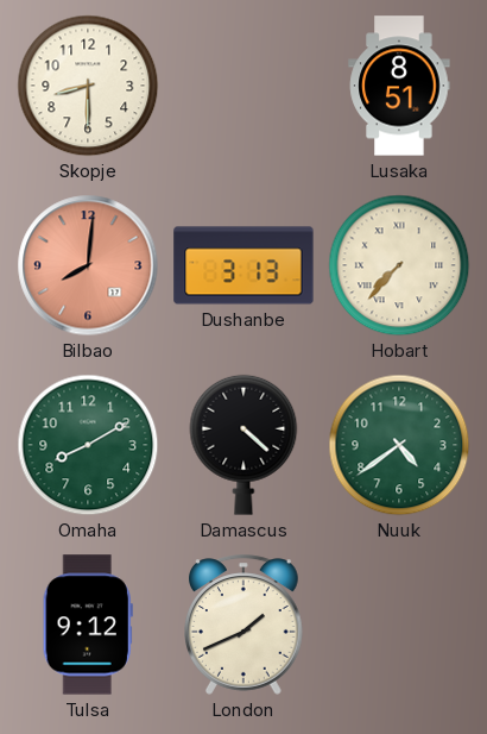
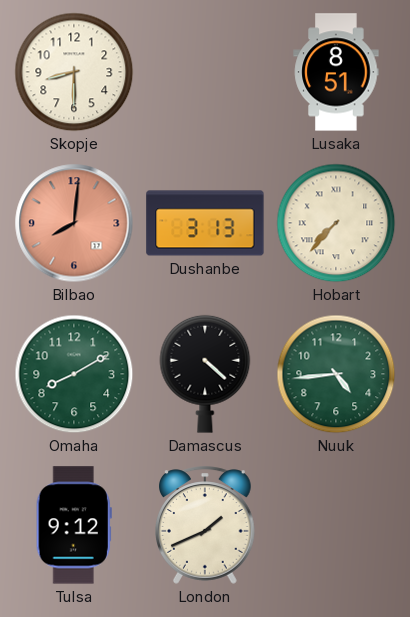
Nuuk: 4:39 -> 4:44 (336, 374)
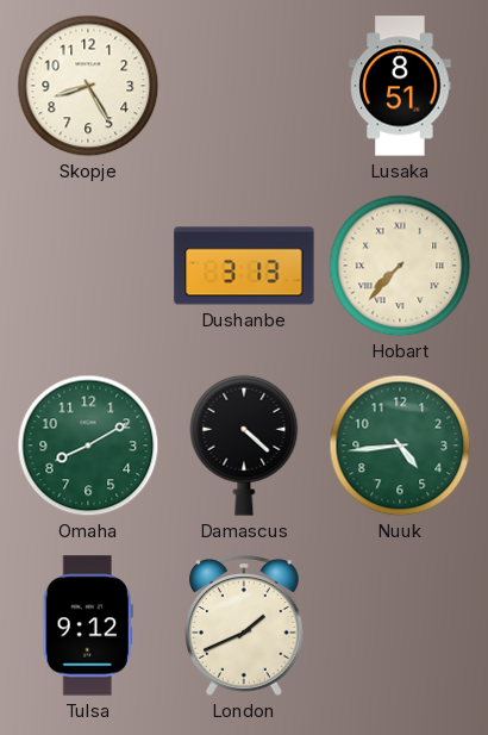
Skopje: 8:30 -> 8:25 (88, 86)
Bilbao: 8:01 -> none (74, 223)
